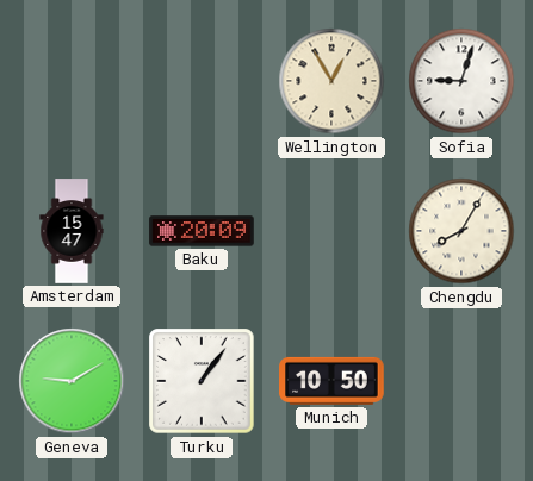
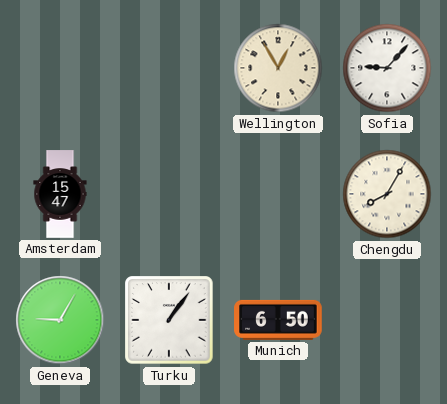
Sofia: 9:03 -> 9:07 (387, 68)
Baku: 20:09 -> none (202, 231)
Geneva: 9:10 -> 9:05 (60, 320)
Munich: 10:50 -> 6:50 (278, 320)
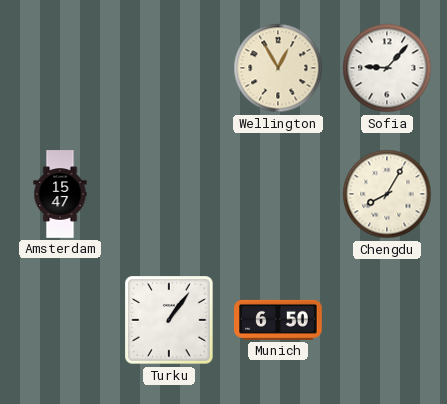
Geneva: 9:05 -> none (60, 320)
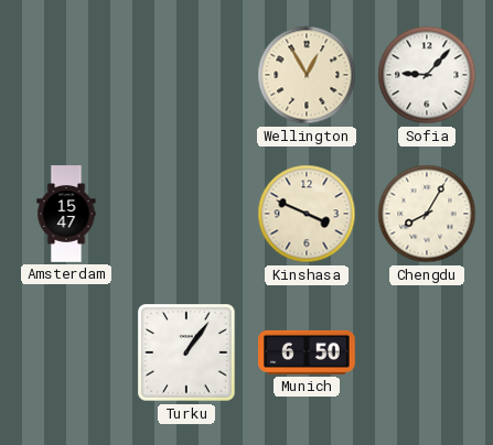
Kinshasa: none -> 3:49 (307, 214)
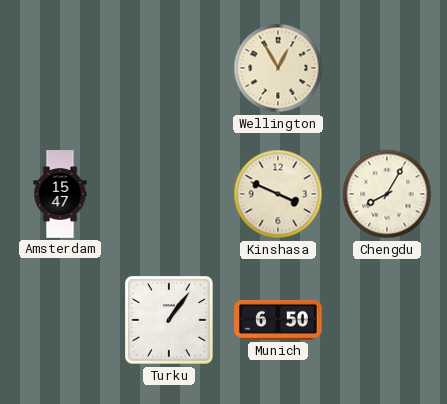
Sofia: 9:07 -> none (427, 75)
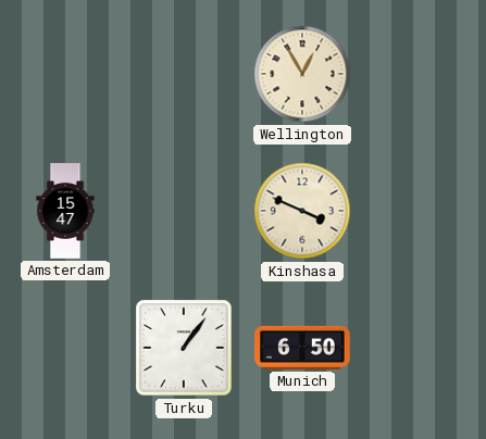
Chengdu: 8:05 -> none (387, 194)
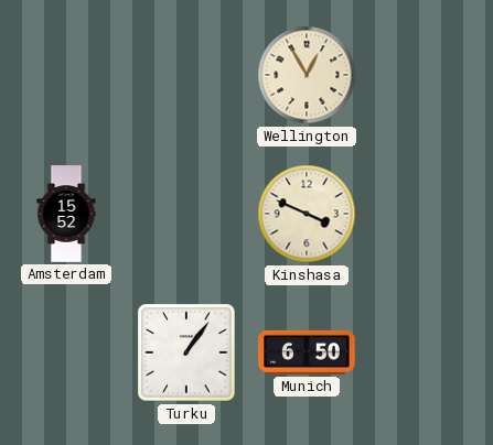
Amsterdam: 15:47 -> 15:52 (66, 214)
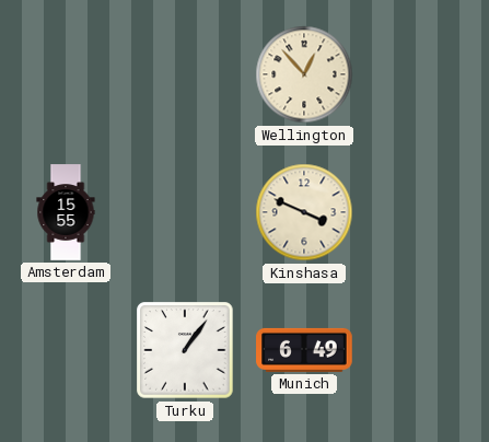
Wellington: 12:55 -> 12:53 (304, 74)
Amsterdam: 15:52 -> 15:55 (66, 212)
Munich: 6:50 -> 6:49 (304, 350)
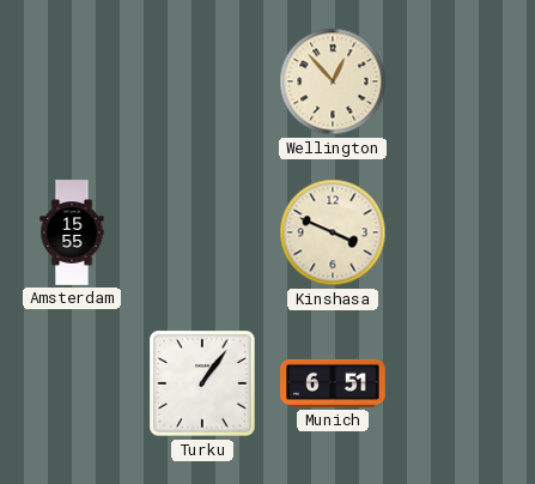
Munich: 6:49 -> 6:51 (333, 383)
